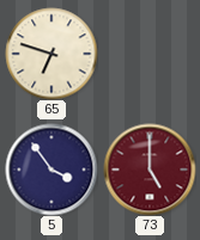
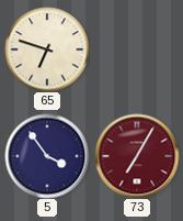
73: 5:00 -> 7:05 (137, 156)
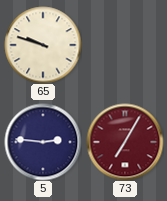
65: 6:48 -> 9:48 (43, 45)
5: 3:54 -> 2:46 (43, 142)
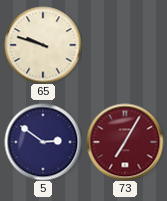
5: 2:46 -> 2:51 (43, 142)
